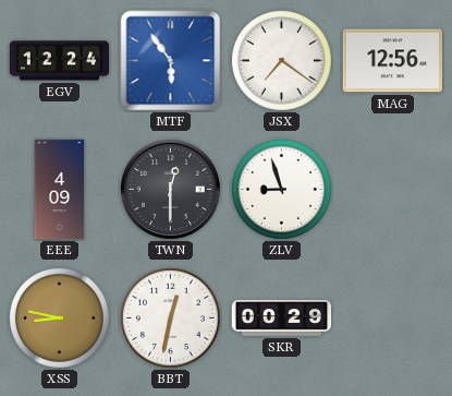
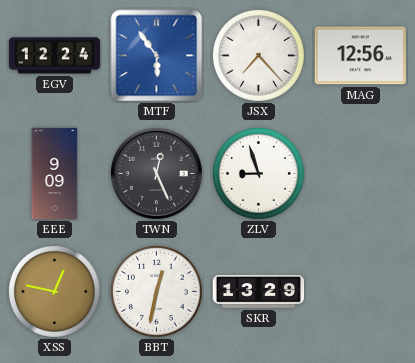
JSX: 7:21 -> 7:23 (258, 55)
EEE: 4:09 -> 9:09 (55, 174)
TWN: 12:30 -> 12:26 (156, 173)
XSS: 8:47 -> 12:47 (54, 291)
SKR: 00:29 -> 13:29 (259, 292)
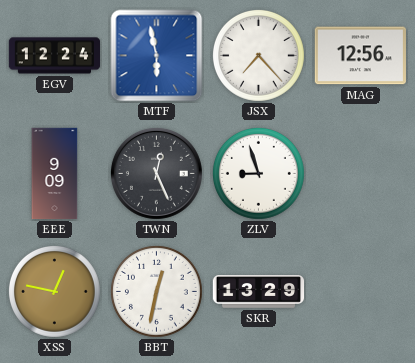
MTF: 5:54 -> 5:58 (157, 56)
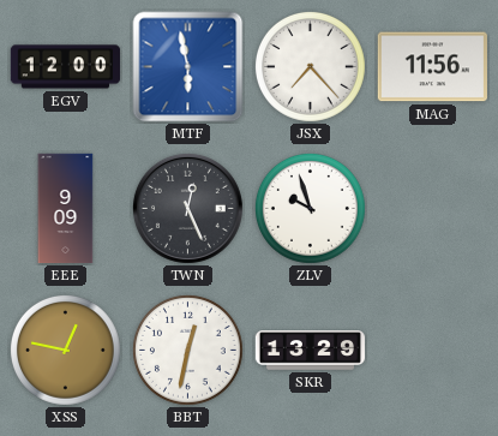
EGV: 12:24 -> 12:00 (66, 67)
MAG: 12:56 -> 11:56 (432, 67)
ZLV: 8:57 -> 9:57 (310, 208)
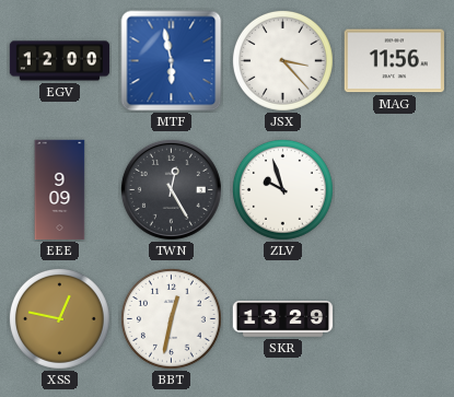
JSX: 7:23 -> 3:23 (282, 60)
TWN: 12:26 -> 12:25 (171, 189)
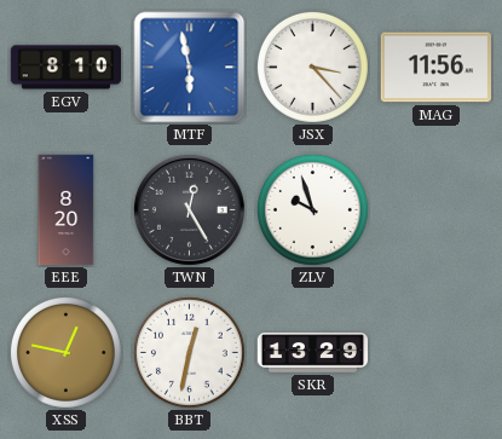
EGV: 12:00 -> 8:10 (67, 68)
EEE: 9:09 -> 8:20 (67, 210)
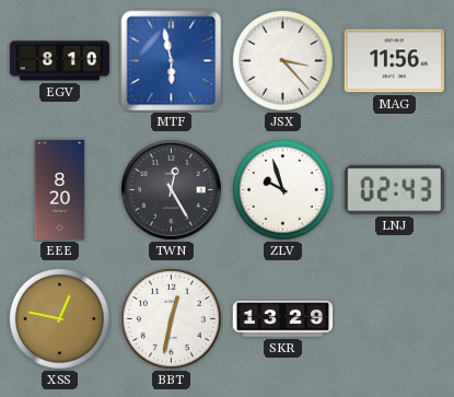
LNJ: none -> 02:43 (394, 189)
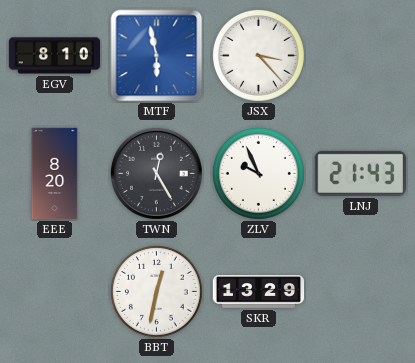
MAG: 11:56 -> none (394, 61)
ZLV: 9:57 -> 9:56 (258, 173)
LNJ: 02:43 -> 21:43 (360, 173)
XSS: 12:47 -> none (59, 318)
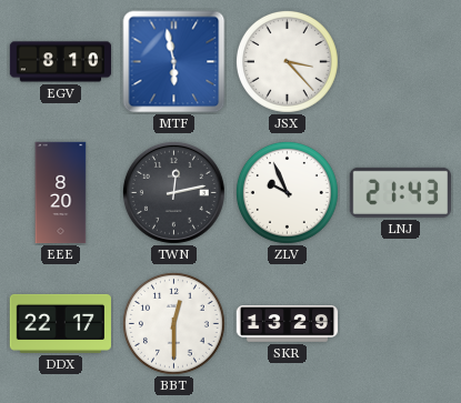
TWN: 12:25 -> 12:13 (173, 192)
DDX: none -> 22:17 (60, 323)
BBT: 12:32 -> 12:30 (173, 323)
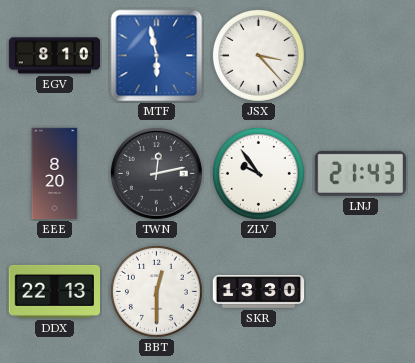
ZLV: 9:56 -> 9:54 (258, 173)
DDX: 22:17 -> 22:13 (54, 291)
SKR: 13:29 -> 13:30 (259, 292)
